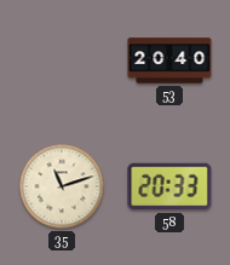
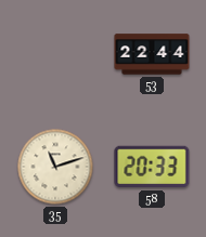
53: 20:40 -> 22:44 (152, 54)
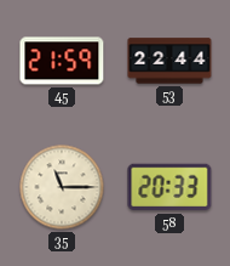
45: none -> 21:59 (62, 61)
35: 11:12 -> 11:15 (62, 187)
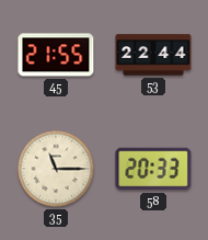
45: 21:59 -> 21:55 (56, 55)
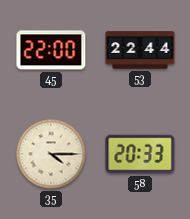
45: 21:55 -> 22:00 (51, 50)
35: 11:15 -> 4:15 (51, 154)
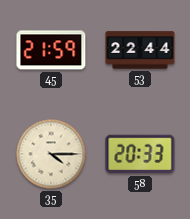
45: 22:00 -> 21:59 (51, 50)
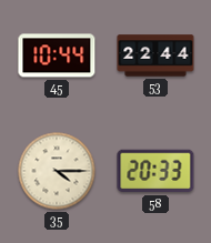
45: 21:59 -> 10:44 (57, 55)
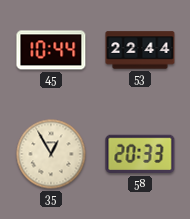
35: 4:15 -> 12:55 (51, 154)
